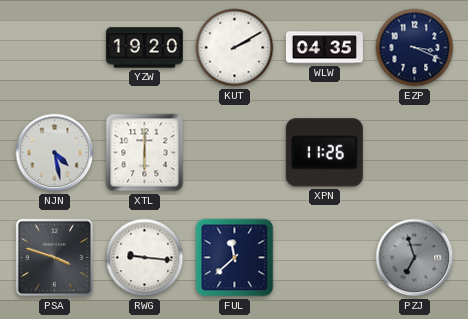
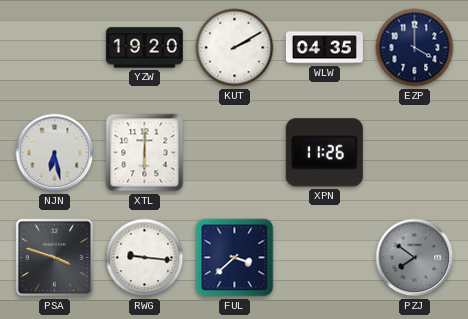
EZP: 3:19 -> 4:00 (415, 48)
NJN: 4:28 -> 6:28 (55, 153)
FUL: 11:38 -> 3:38 (235, 258)
PZJ: 6:57 -> 7:51 (415, 258)
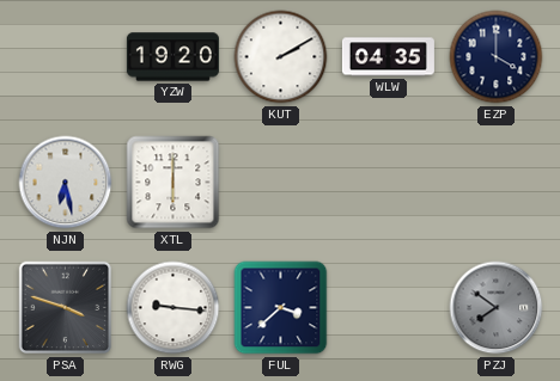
XPN: 11:26 -> none (324, 153)
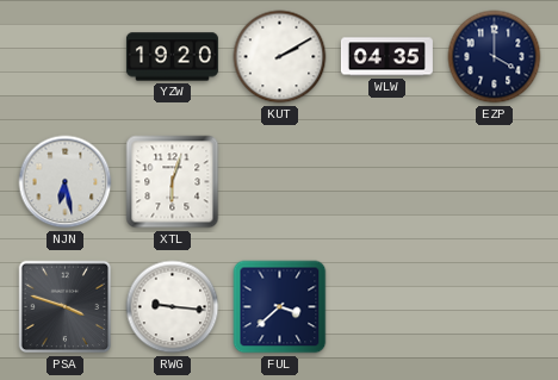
XTL: 6:00 -> 6:03 (173, 182)
PZJ: 7:51 -> none (497, 308)
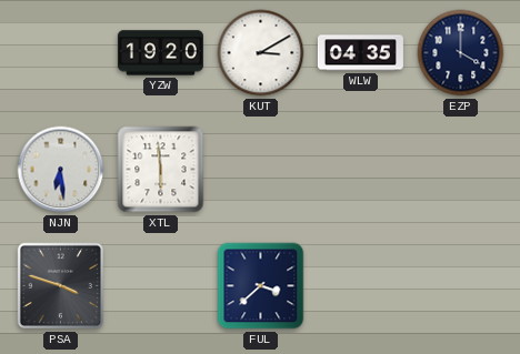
KUT: 2:10 -> 3:10 (261, 53)
NJN: 6:28 -> 6:29 (61, 170)
XTL: 6:03 -> 5:59 (161, 170)
RWG: 9:16 -> none (173, 307)
